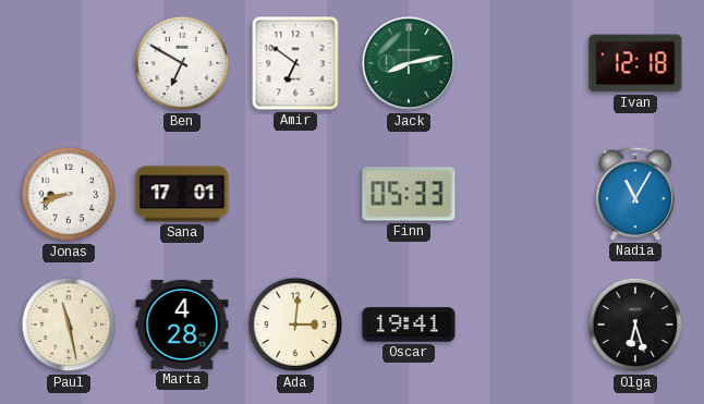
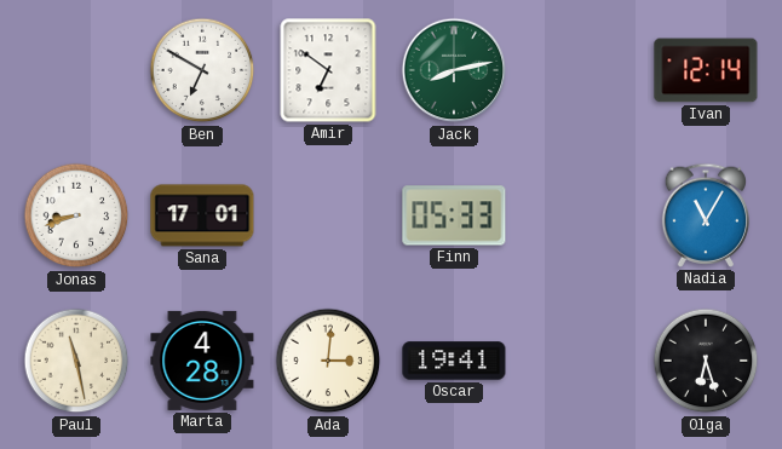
Ivan: 12:18 -> 12:14 (706, 70)
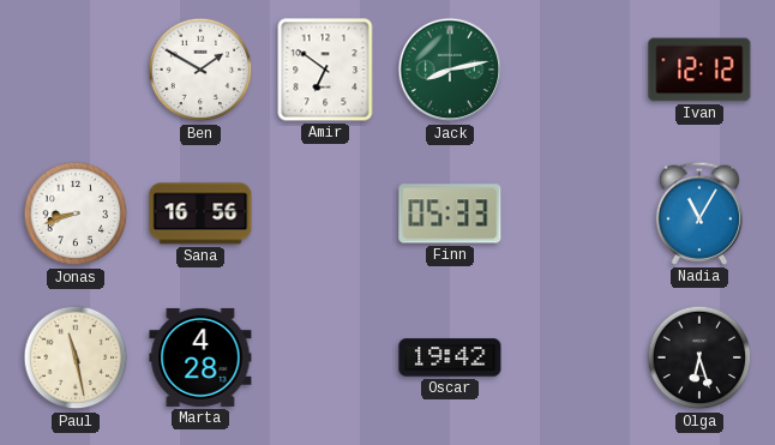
Ben: 6:50 -> 1:50 (200, 70)
Ivan: 12:14 -> 12:12 (699, 70)
Sana: 17:01 -> 16:56 (200, 214)
Ada: 3:01 -> none (328, 361)
Oscar: 19:41 -> 19:42 (450, 357)
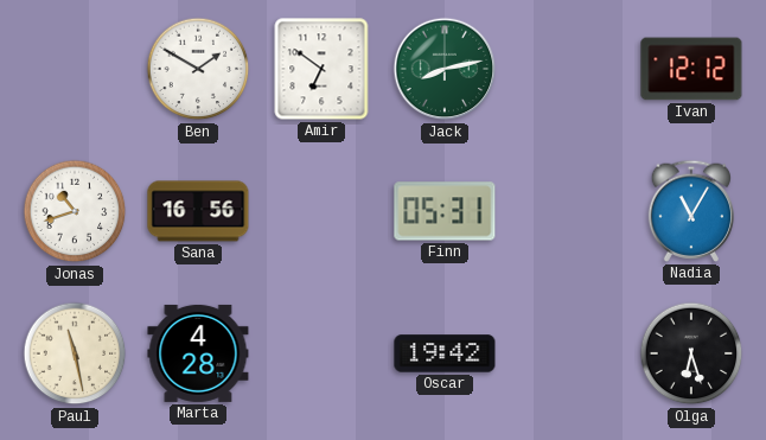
Jonas: 8:42 -> 10:42 (75, 211)
Finn: 05:33 -> 05:31 (445, 211)
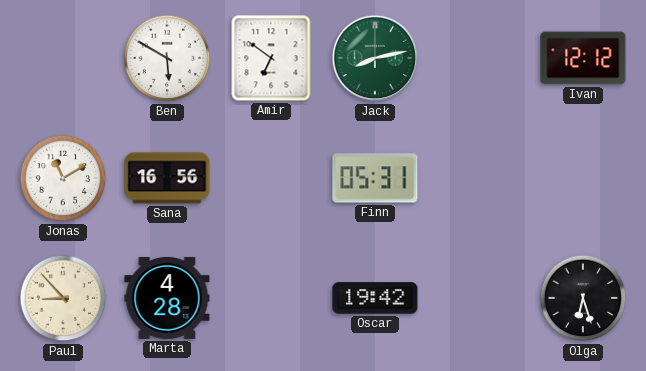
Ben: 1:50 -> 5:50 (167, 58)
Jonas: 10:42 -> 11:10 (63, 178)
Nadia: 11:05 -> none (691, 211)
Paul: 11:28 -> 8:53 (63, 298)
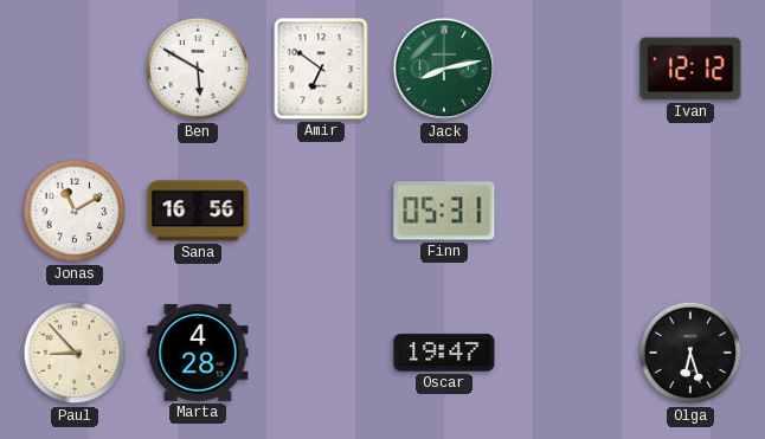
Oscar: 19:42 -> 19:47 (444, 353)
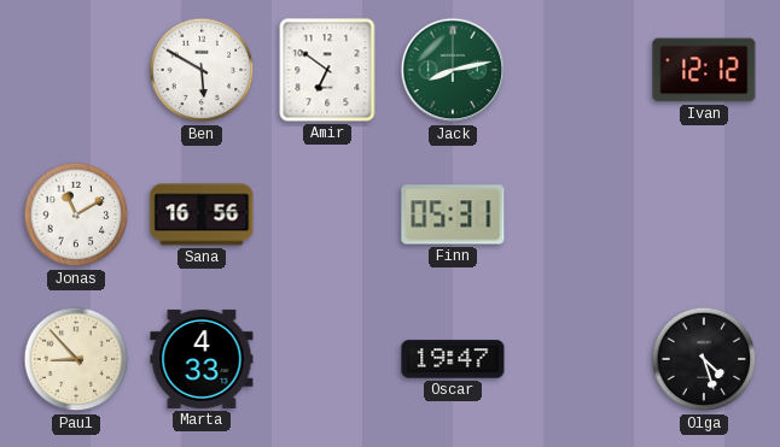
Marta: 4:28 -> 4:33 (202, 359)
Olga: 6:27 -> 4:27 (704, 359)
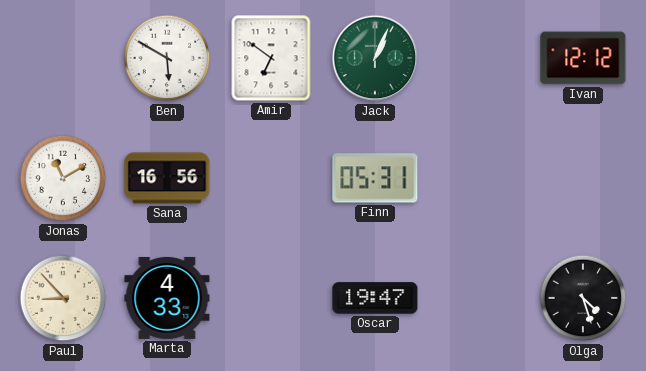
Jack: 8:13 -> 1:04 (375, 58)
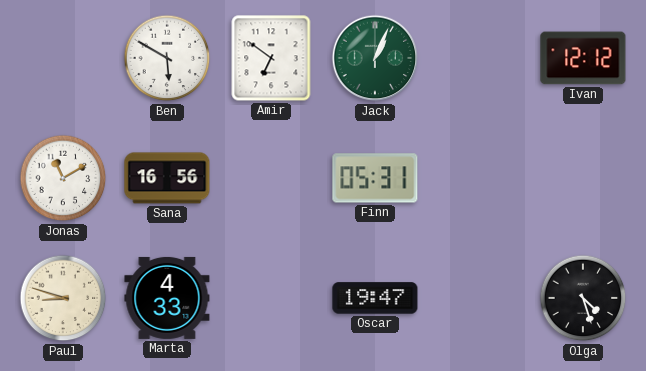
Paul: 8:53 -> 8:48 (63, 298)
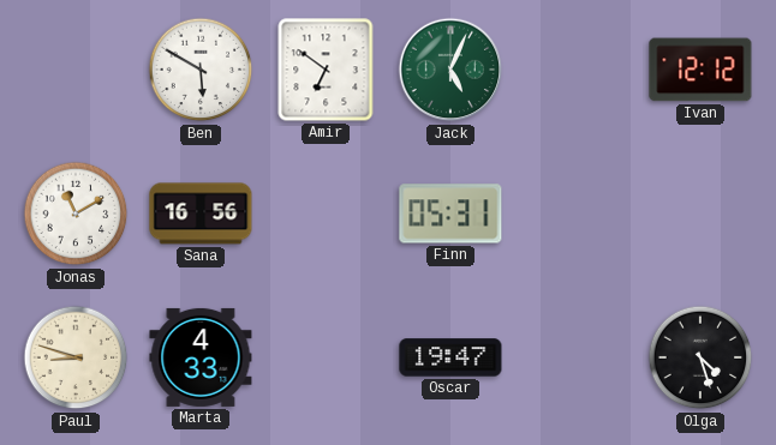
Jack: 1:04 -> 5:04 (450, 70)
